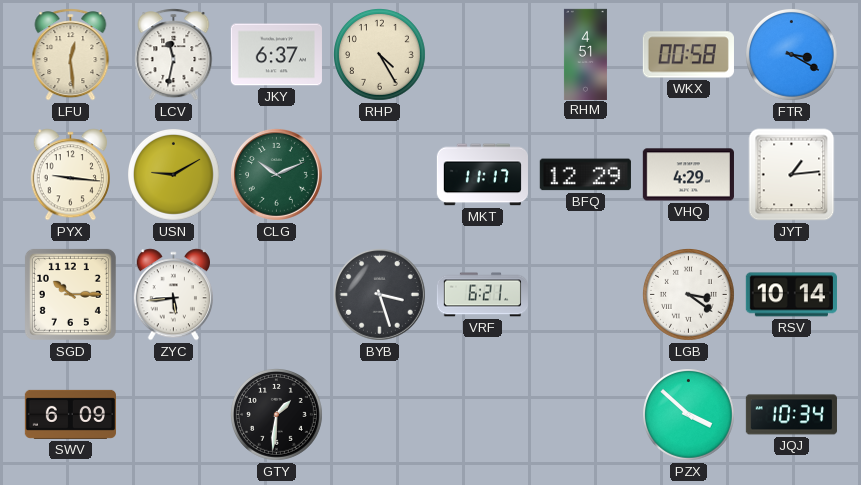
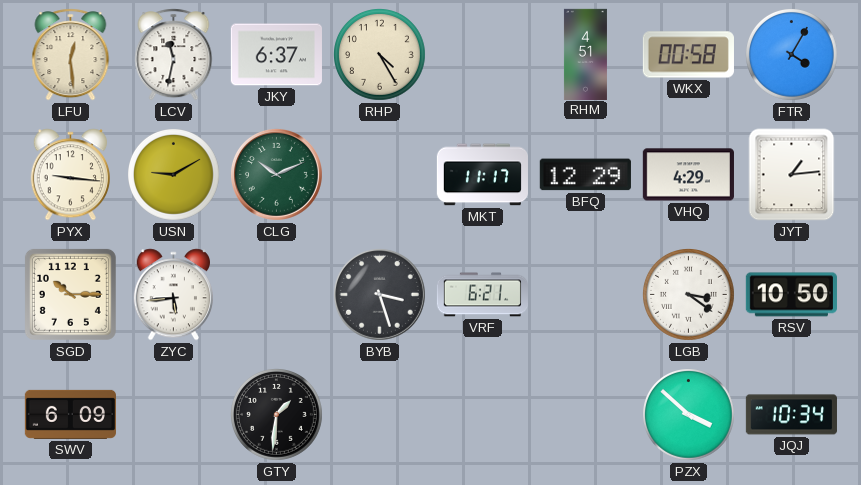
FTR: 3:20 -> 4:05 (792, 55)
RSV: 10:14 -> 10:50 (791, 295)
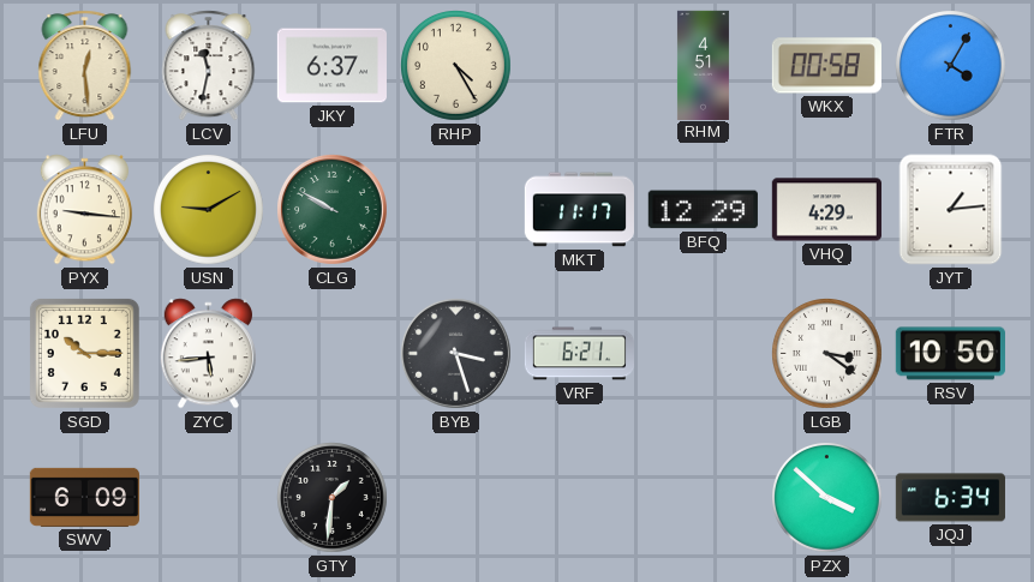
CLG: 10:11 -> 9:50 (331, 209)
JQJ: 10:34 -> 6:34 (950, 498)
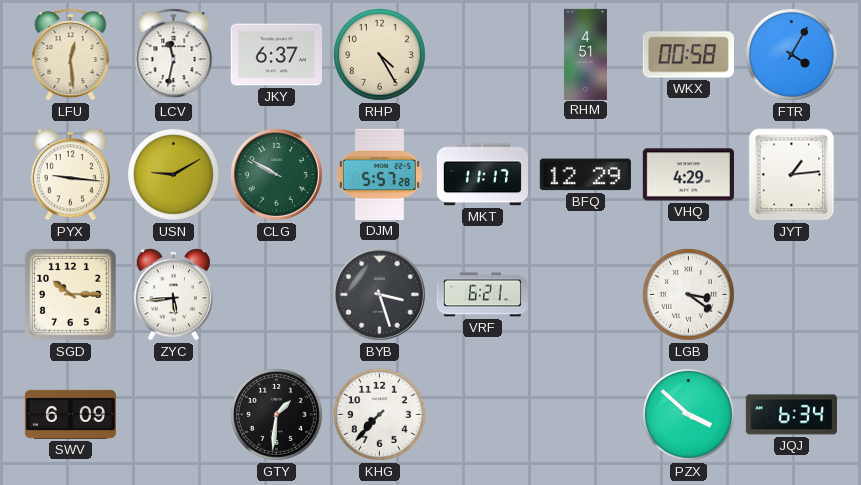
DJM: none -> 5:57 (379, 174)
RSV: 10:50 -> none (950, 354)
KHG: none -> 7:37 (380, 415)
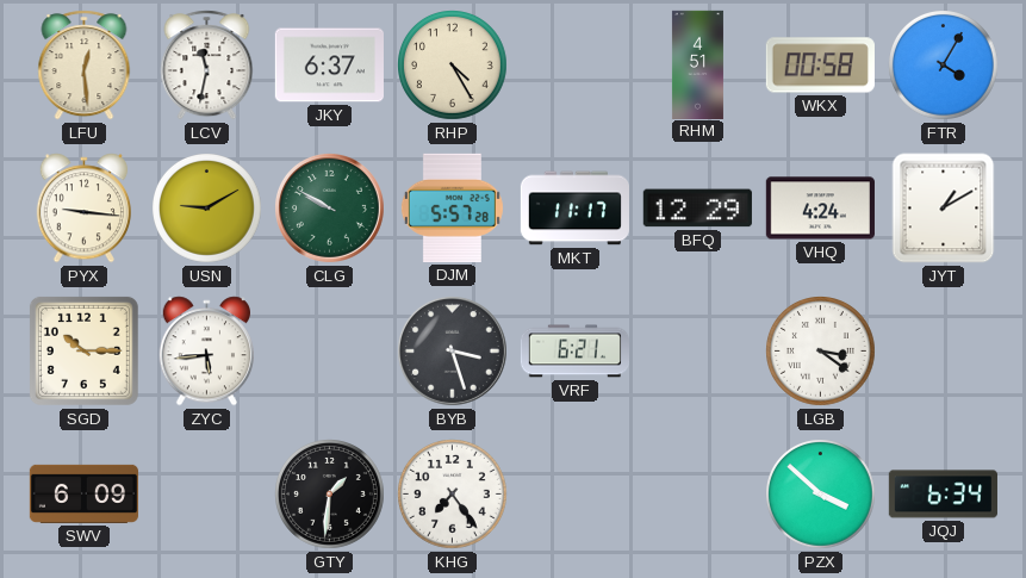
VHQ: 4:29 -> 4:24 (820, 209)
JYT: 1:14 -> 1:10 (944, 209)
KHG: 7:37 -> 7:24 (453, 495)
